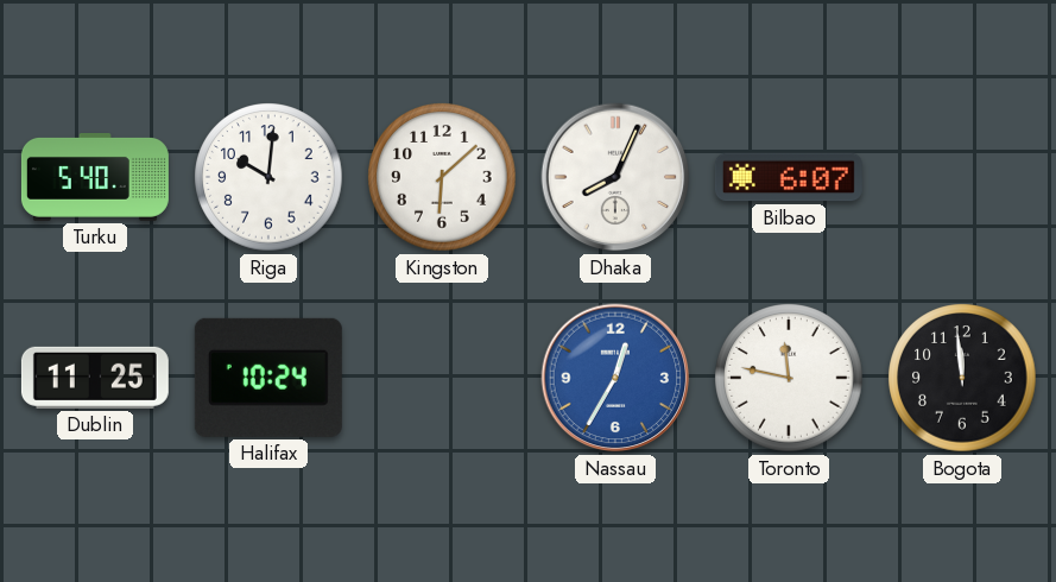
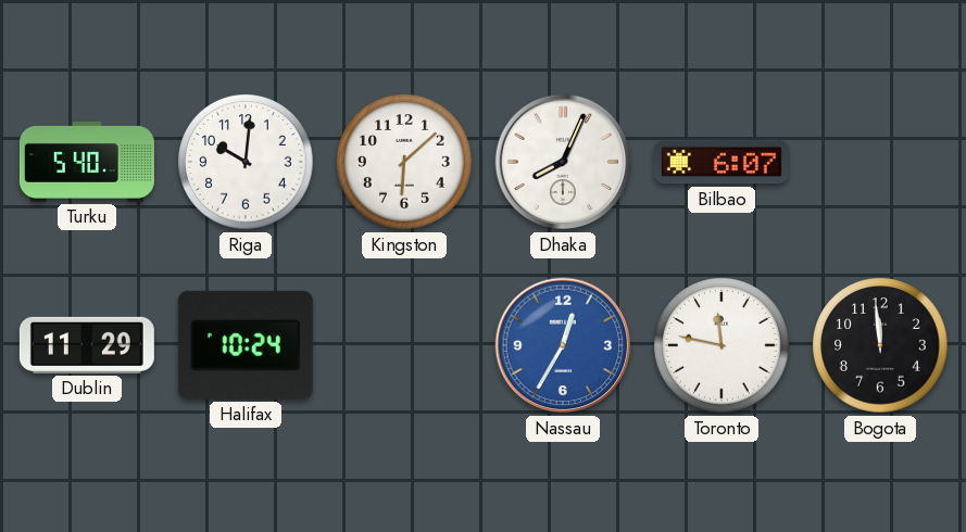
Dublin: 11:25 -> 11:29 (87, 345)
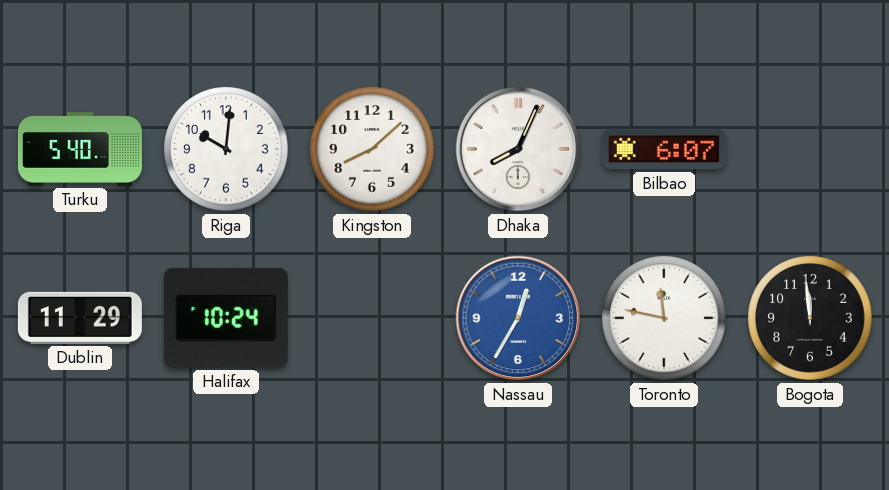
Kingston: 6:08 -> 8:08 (372, 149)
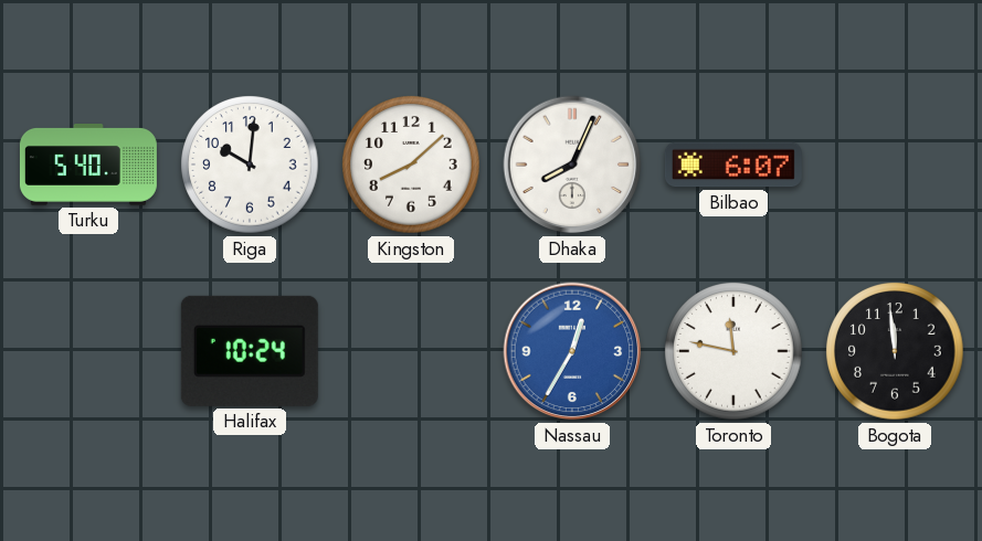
Dublin: 11:29 -> none (80, 318)
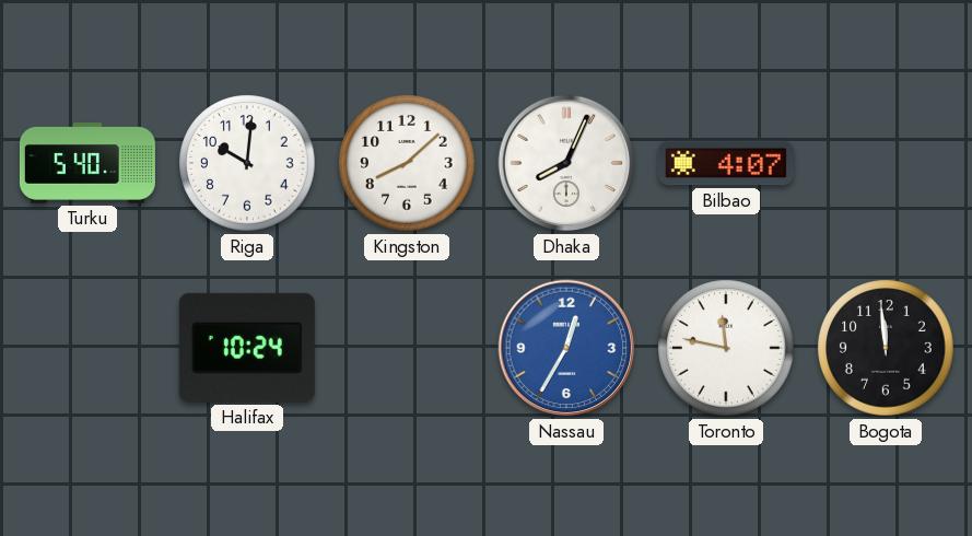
Bilbao: 6:07 -> 4:07 (726, 163)
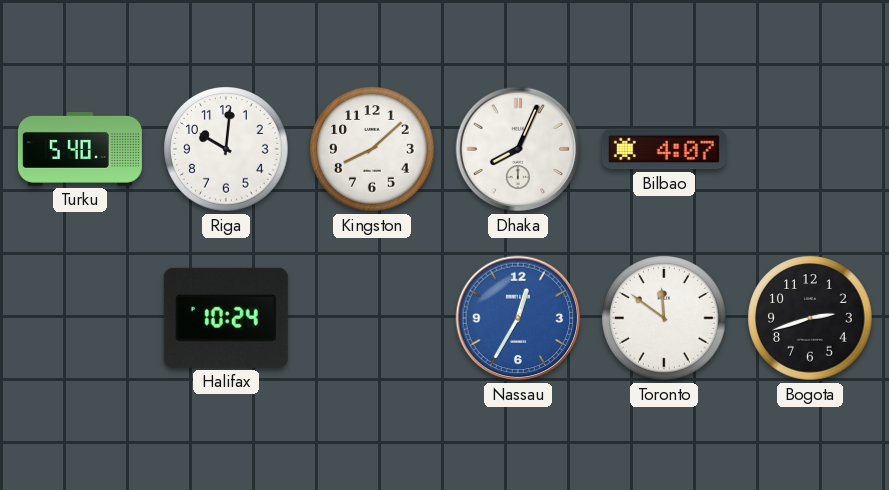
Toronto: 11:47 -> 11:51 (664, 318)
Bogota: 11:59 -> 2:42 (810, 318)
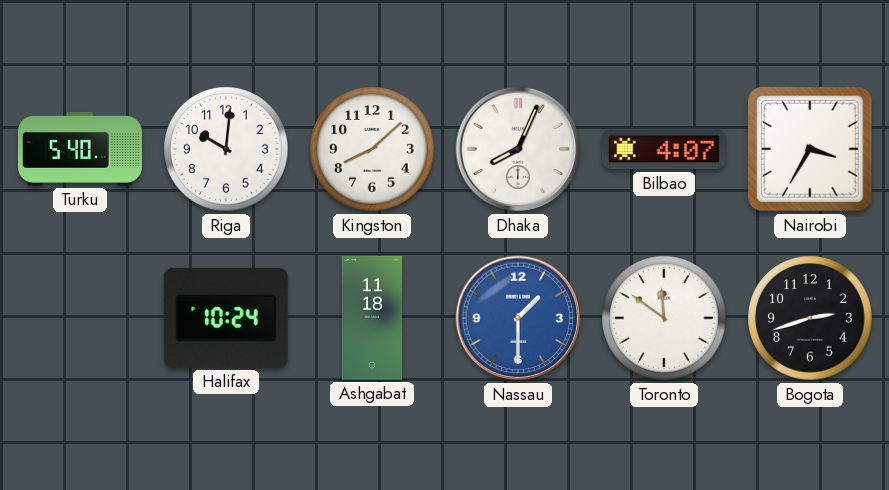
Nairobi: none -> 3:35 (810, 149)
Ashgabat: none -> 11:18 (372, 318)
Nassau: 12:35 -> 1:30 (518, 318)
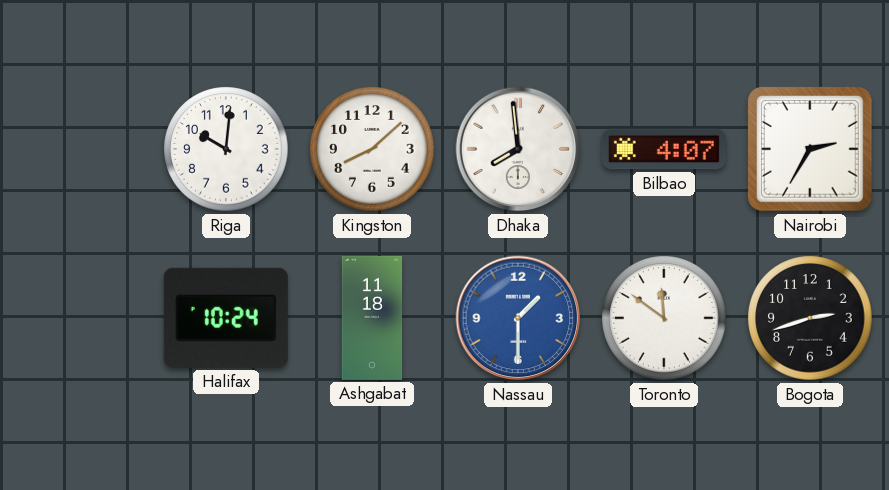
Turku: 5:40 -> none (80, 150)
Dhaka: 8:04 -> 7:59 (518, 149)
Nairobi: 3:35 -> 2:35 (810, 149)
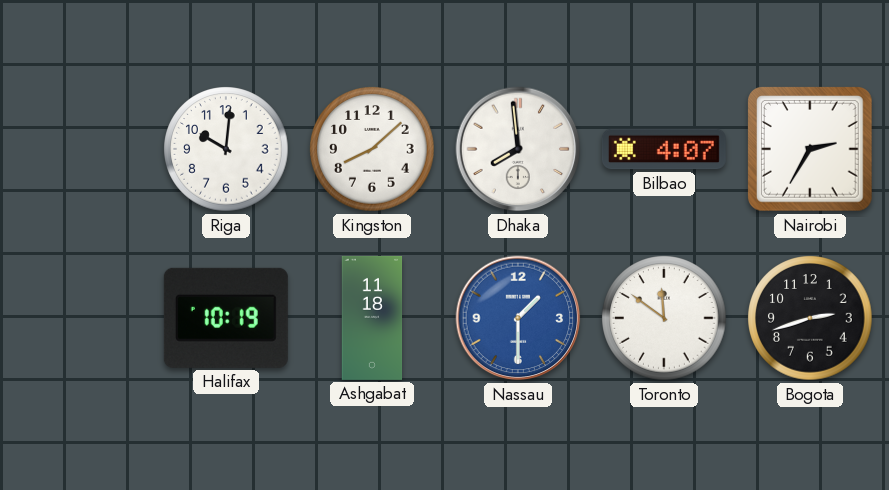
Halifax: 10:24 -> 10:19 (226, 318)
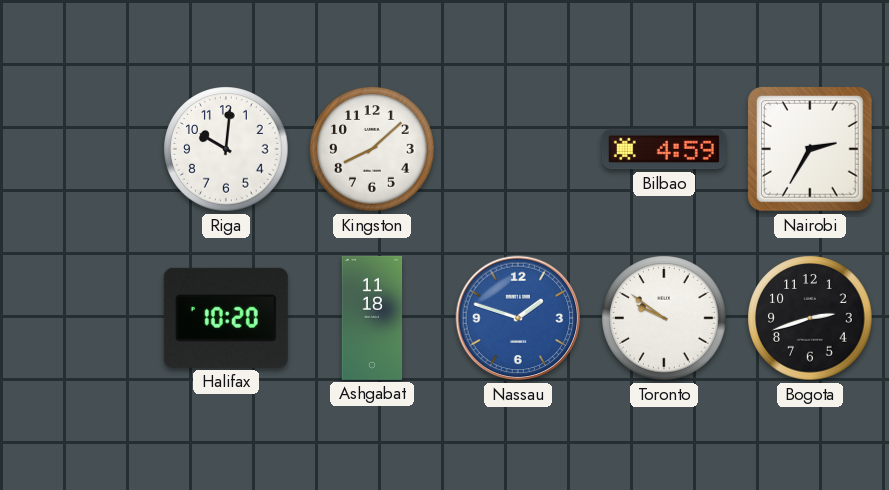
Dhaka: 7:59 -> none (518, 149)
Bilbao: 4:07 -> 4:59 (664, 149)
Halifax: 10:19 -> 10:20 (226, 318)
Nassau: 1:30 -> 1:48 (518, 318)
Toronto: 11:51 -> 9:51 (664, 318)
